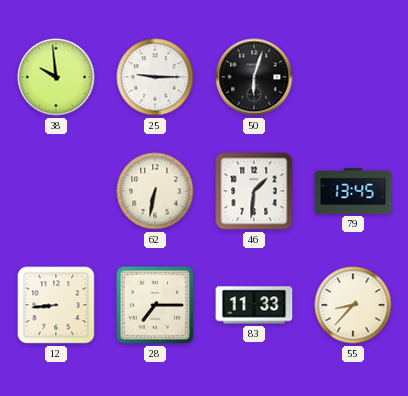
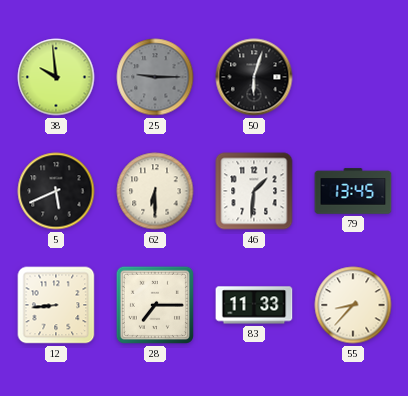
25 dial: white -> grey (155, 77)
5: none -> 5:41 (56, 191)
62: 6:32 -> 6:30 (155, 191)
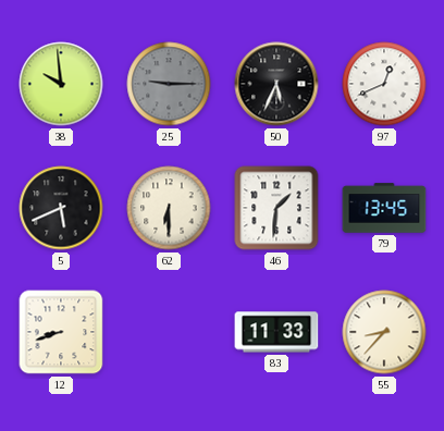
50: 6:03 -> 5:34 (276, 84)
97: none -> 12:41 (384, 84)
12: 8:44 -> 8:42 (61, 332)
28: 7:15 -> none (155, 305)
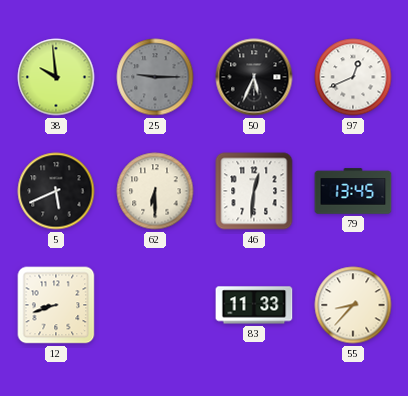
46: 1:31 -> 12:31 (254, 191)
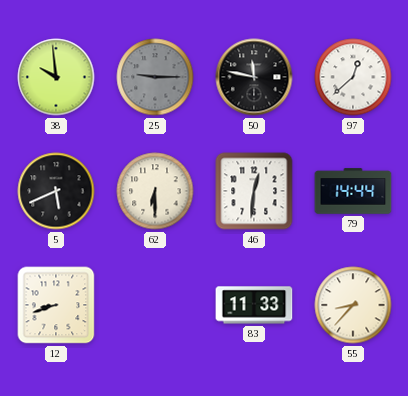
50: 5:34 -> 11:47 (254, 77)
97: 12:41 -> 12:38 (353, 77)
79: 13:45 -> 14:44 (353, 191)
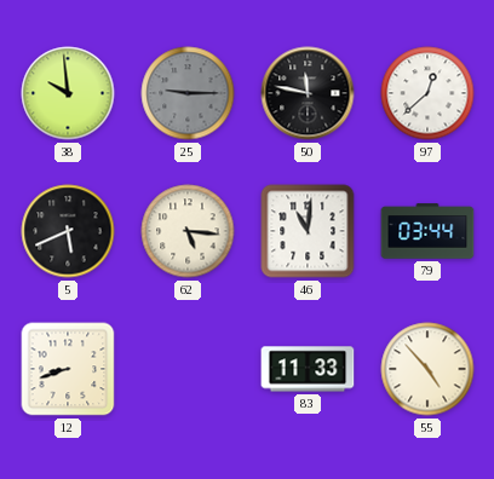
62: 6:30 -> 5:16 (188, 231)
46: 12:31 -> 11:01 (308, 231)
79: 14:44 -> 03:44 (427, 231)
55: 8:37 -> 4:53 (427, 369)
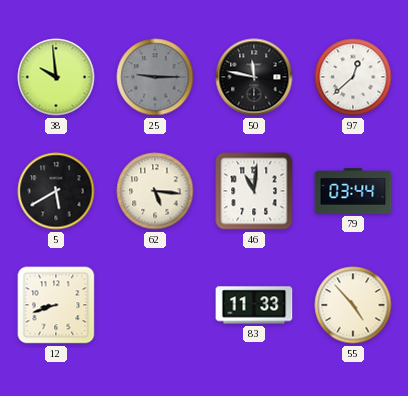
5: 5:41 -> 5:40 (56, 191)
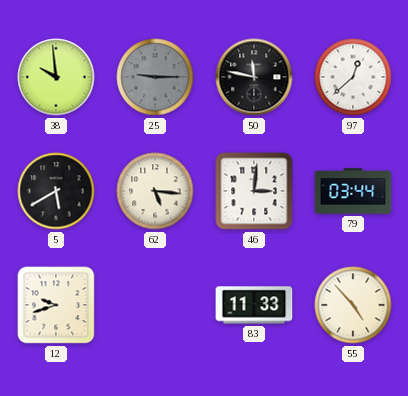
46: 11:01 -> 3:01 (254, 191)
12: 8:42 -> 9:42 (56, 305)
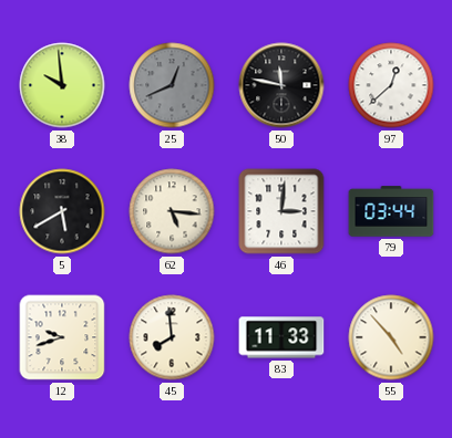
25: 9:15 -> 12:41 (172, 85)
45: none -> 7:59 (172, 337)
